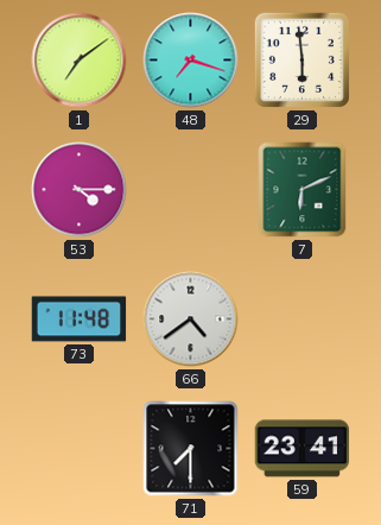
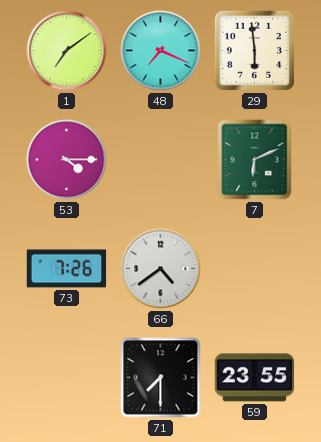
48: 7:18 -> 7:19 (161, 51)
73: 11:48 -> 7:26 (67, 269)
59: 23:41 -> 23:55 (255, 378)
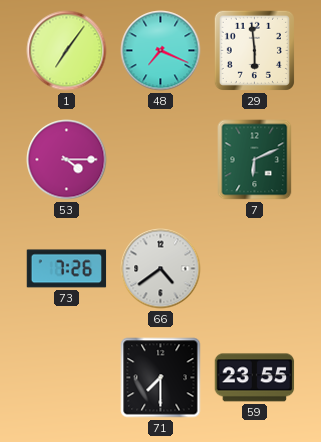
1: 7:09 -> 7:06 (67, 51)
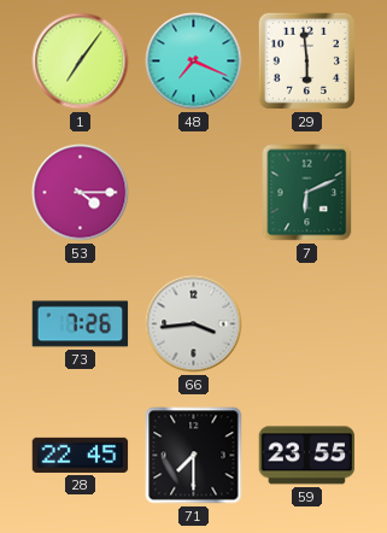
66: 4:39 -> 3:44 (194, 324)
28: none -> 22:45 (81, 455)
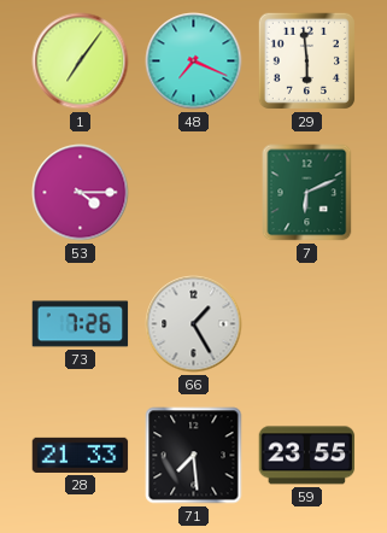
66: 3:44 -> 1:25 (194, 324)
28: 22:45 -> 21:33 (81, 455)
71: 7:30 -> 7:29 (194, 456)
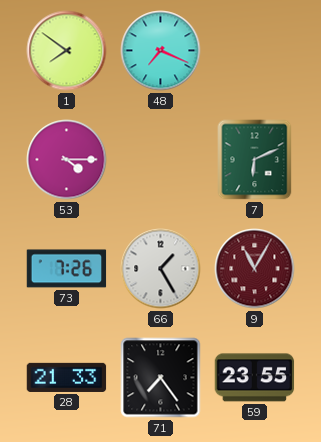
1: 7:06 -> 7:51 (67, 51)
29: 5:59 -> none (306, 60)
9: none -> 11:05 (255, 269)
71: 7:29 -> 7:24 (161, 378)
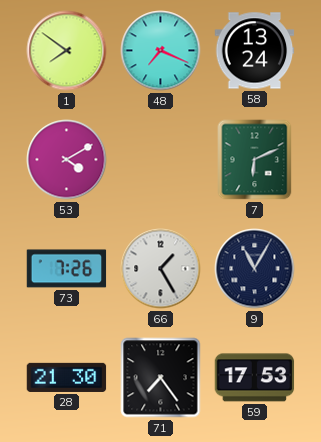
58: none -> 13:24 (255, 51)
53: 4:15 -> 4:10 (67, 160)
9 dial: burgundy -> navy (255, 269)
28: 21:33 -> 21:30 (67, 377)
59: 23:55 -> 17:53 (255, 378)
